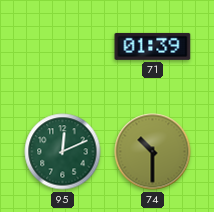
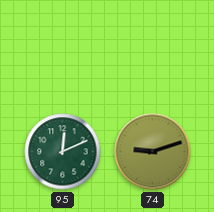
71: 01:39 -> none (153, 46)
74: 10:30 -> 9:12 (153, 152)
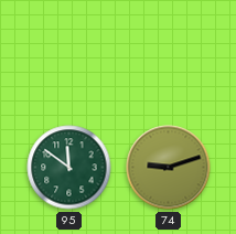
95: 12:11 -> 11:51 (69, 168)
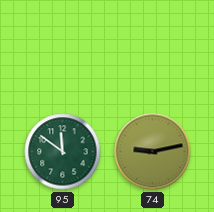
74: 9:12 -> 9:13 (153, 152)
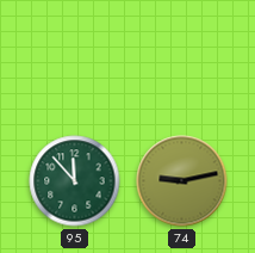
95: 11:51 -> 11:53 (75, 181)
